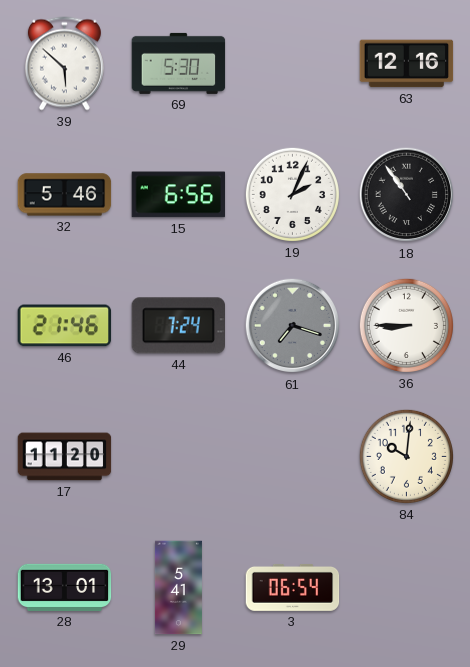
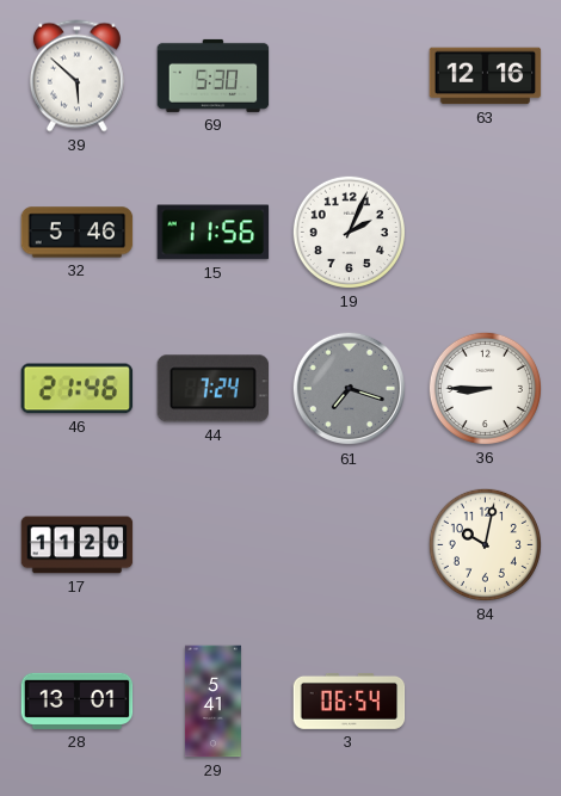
15: 6:56 -> 11:56 (214, 233)
18: 10:54 -> none (407, 195)
84: 10:01 -> 10:02 (485, 544)
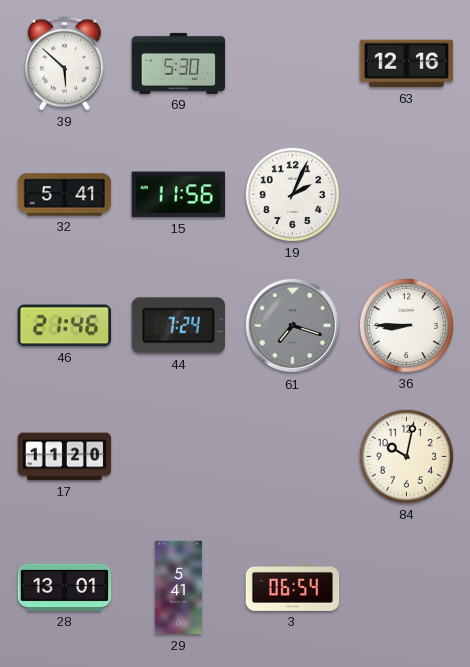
32: 5:46 -> 5:41 (65, 195)
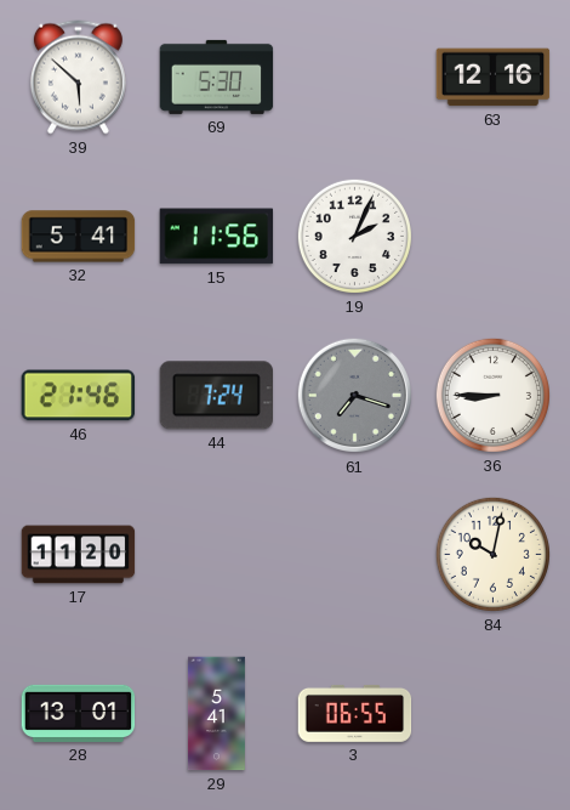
3: 06:54 -> 06:55 (355, 713)
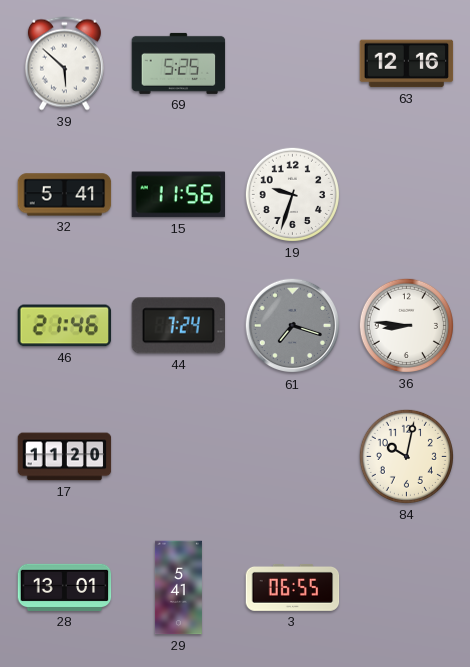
69: 5:30 -> 5:25 (179, 63)
19: 2:04 -> 9:33 (292, 194)
36: 8:45 -> 8:46 (406, 325)
